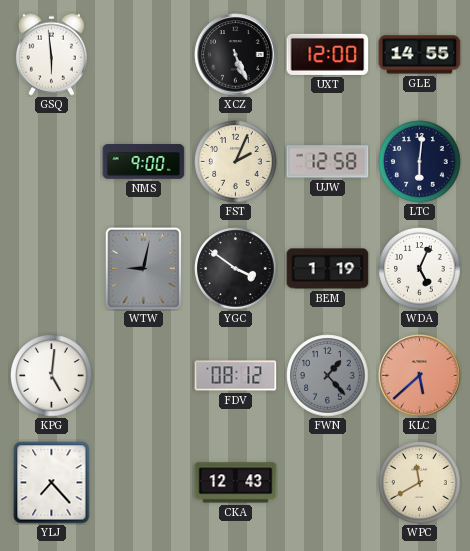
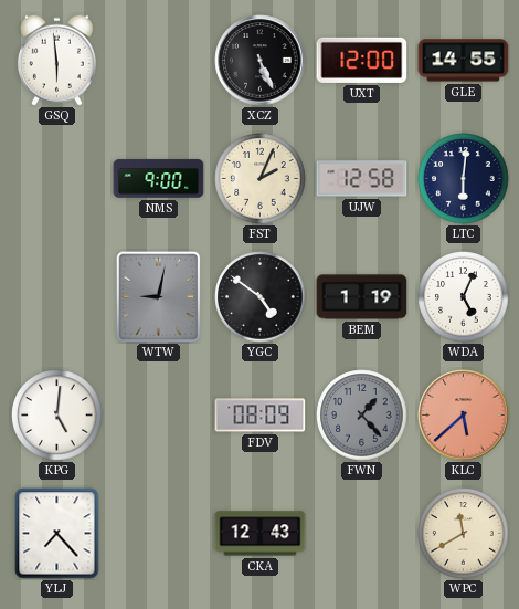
YGC: 3:51 -> 4:51 (261, 297)
FDV: 08:12 -> 08:09 (261, 416)
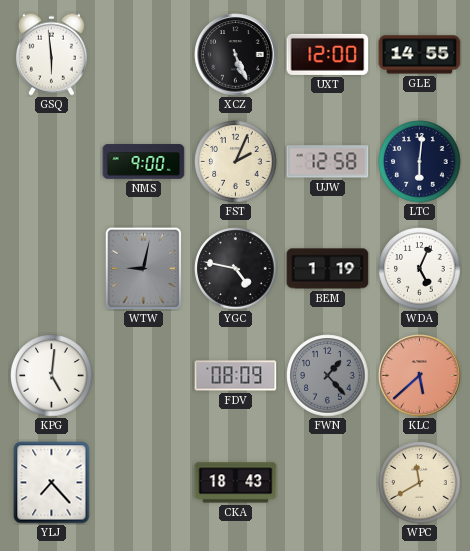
YGC: 4:51 -> 4:47 (236, 269)
CKA: 12:43 -> 18:43 (236, 483)
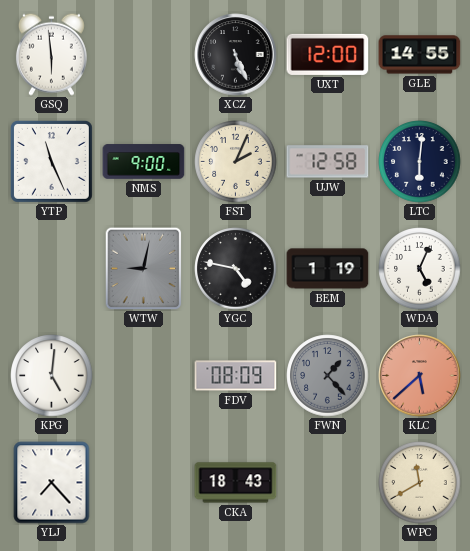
YTP: none -> 11:26 (51, 161)
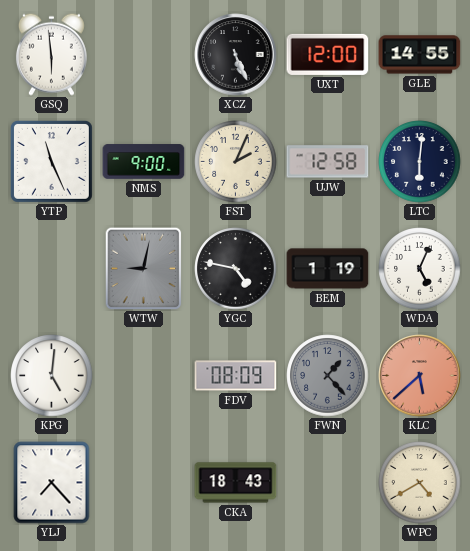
WPC: 11:40 -> 4:40 (420, 483)
